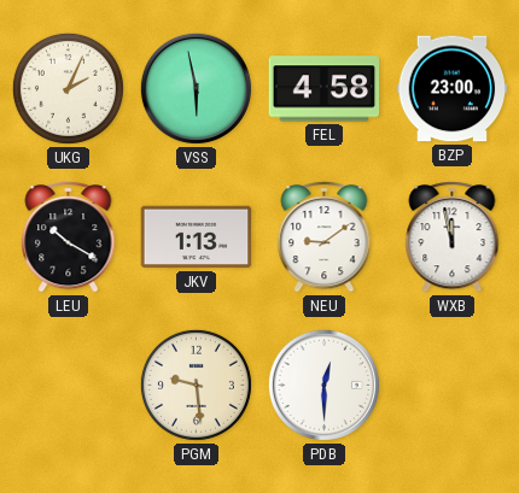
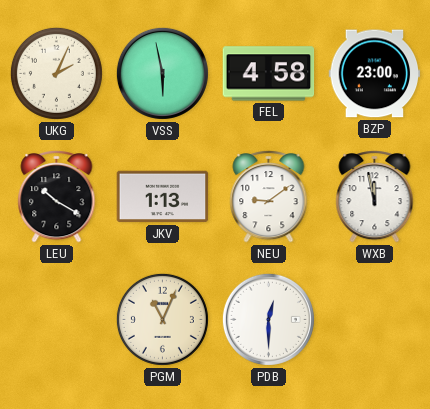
PGM: 9:29 -> 11:04 (162, 319)
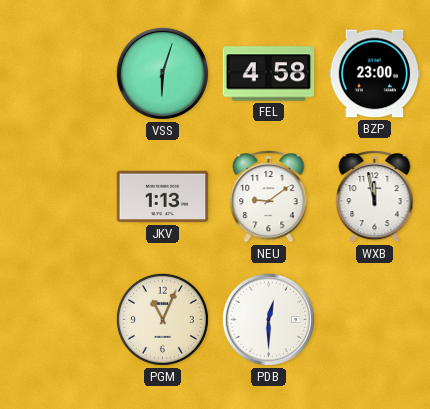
UKG: 2:04 -> none (56, 73)
VSS: 5:58 -> 6:03 (162, 73)
LEU: 10:20 -> none (57, 196)
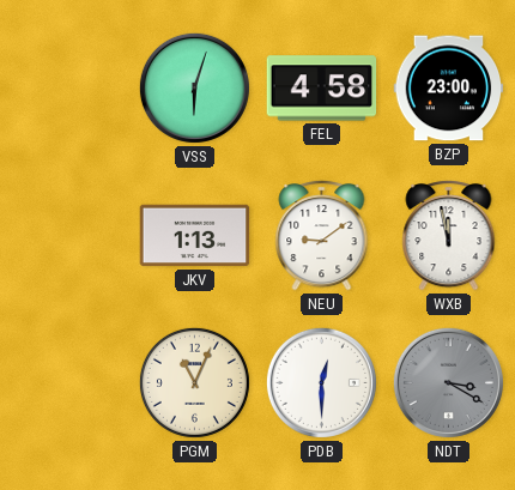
NDT: none -> 3:20 (448, 382)
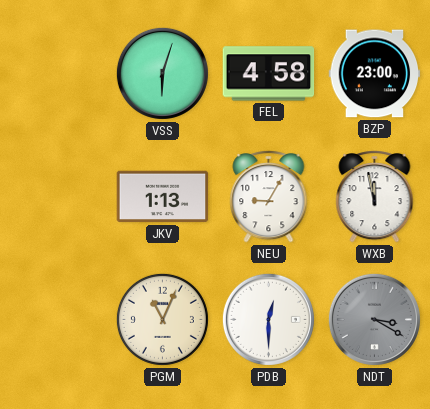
NEU: 9:09 -> 9:05 (269, 196)
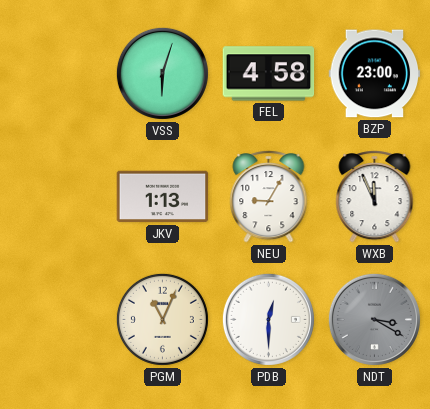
WXB: 11:58 -> 11:56 (375, 196)
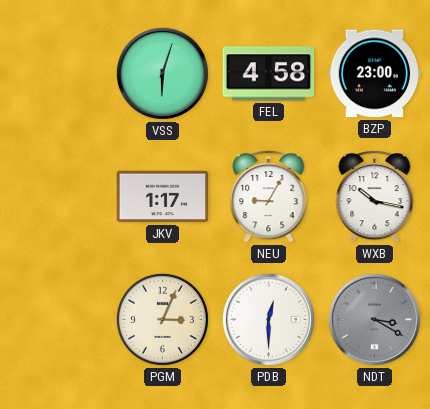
JKV: 1:13 -> 1:17 (163, 197)
WXB: 11:56 -> 10:17 (375, 196)
PGM: 11:04 -> 3:04 (162, 319)
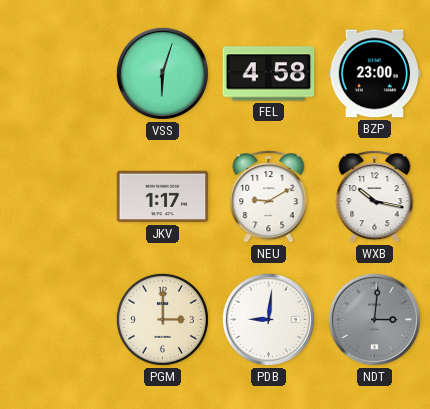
NEU: 9:05 -> 9:10 (269, 196)
PGM: 3:04 -> 3:00 (162, 319)
PDB: 12:30 -> 9:01 (268, 319)
NDT: 3:20 -> 3:01 (374, 319)
